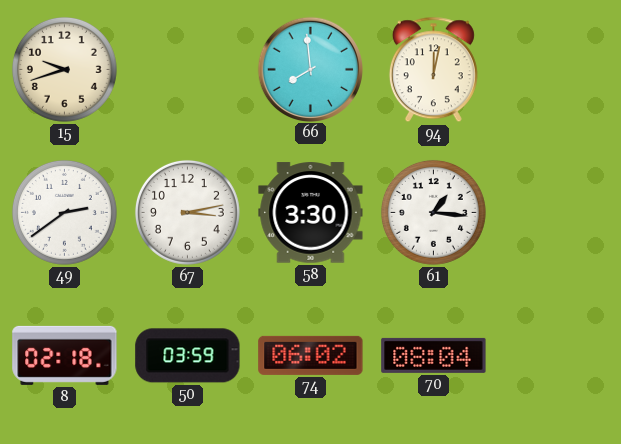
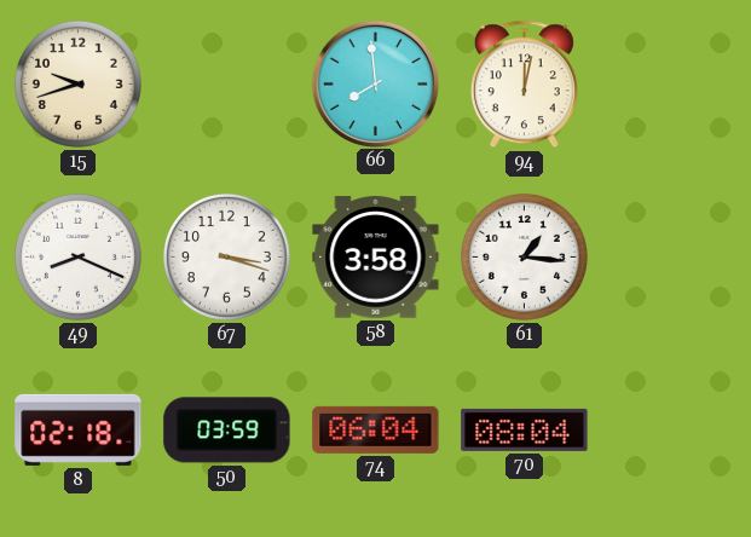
49: 2:39 -> 8:19 (77, 256)
67: 3:13 -> 3:18 (226, 256)
58: 3:30 -> 3:58 (376, 258)
74: 06:02 -> 06:04 (376, 429)
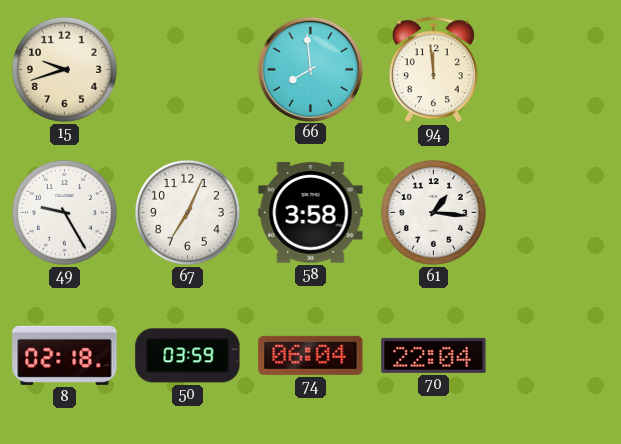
94: 12:02 -> 11:59 (433, 70)
49: 8:19 -> 9:25 (64, 212)
67: 3:18 -> 7:04 (187, 212)
70: 08:04 -> 22:04 (434, 355)
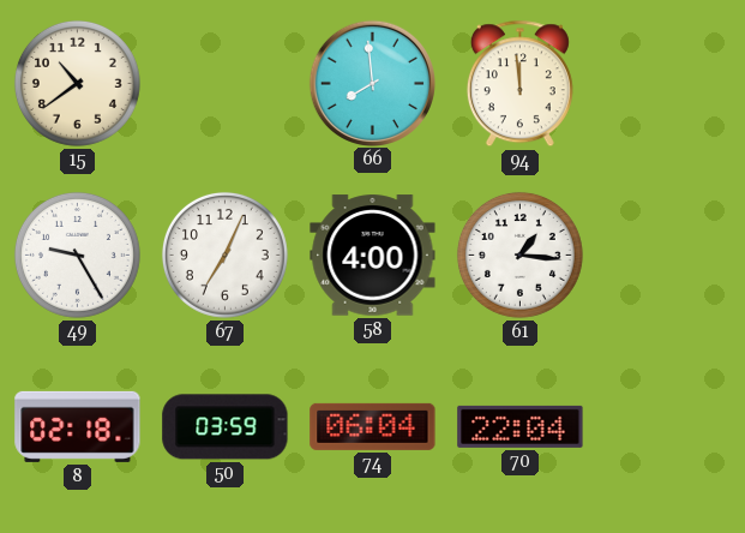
15: 9:42 -> 10:39 (77, 83)
58: 3:58 -> 4:00 (373, 256)
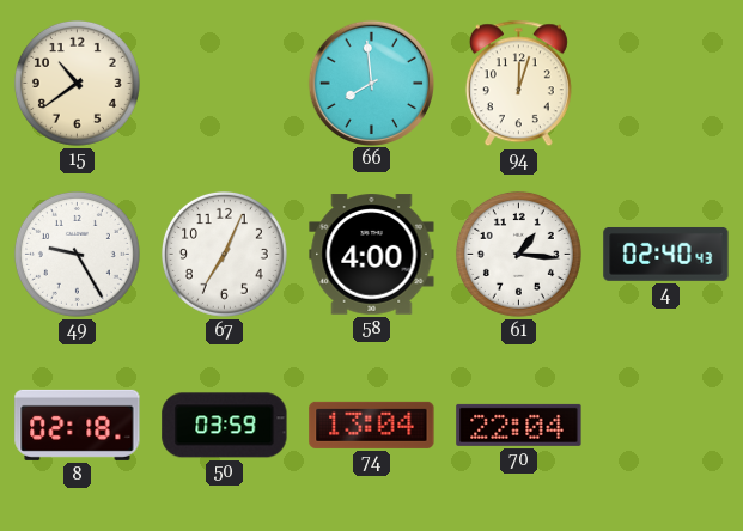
94: 11:59 -> 12:03 (518, 84)
4: none -> 02:40 (666, 255)
74: 06:04 -> 13:04 (372, 425)
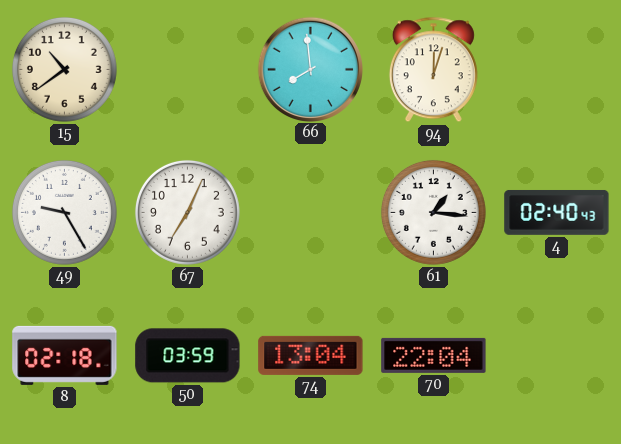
58: 4:00 -> none (372, 255)
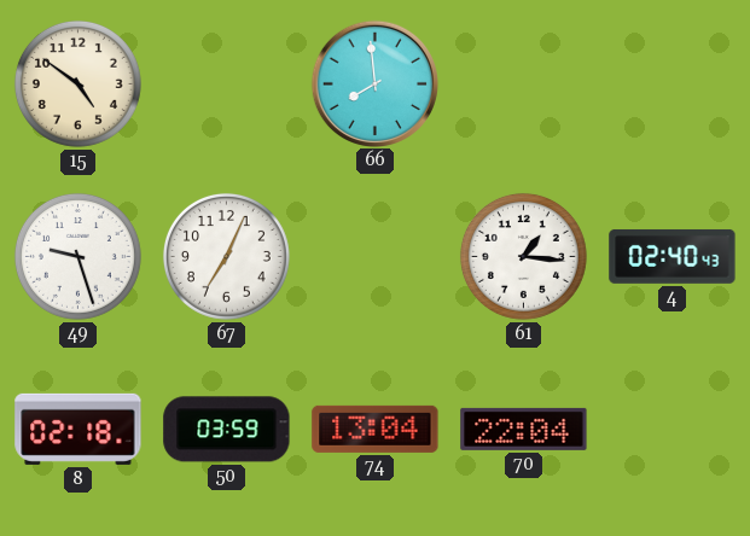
15: 10:39 -> 4:51 (77, 83)
94: 12:03 -> none (433, 70)
49: 9:25 -> 9:27 (77, 256)
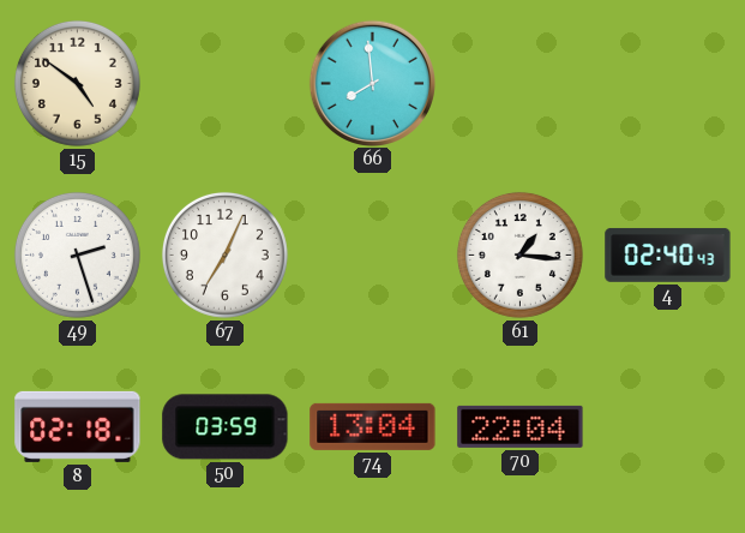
49: 9:27 -> 2:27 (77, 254)
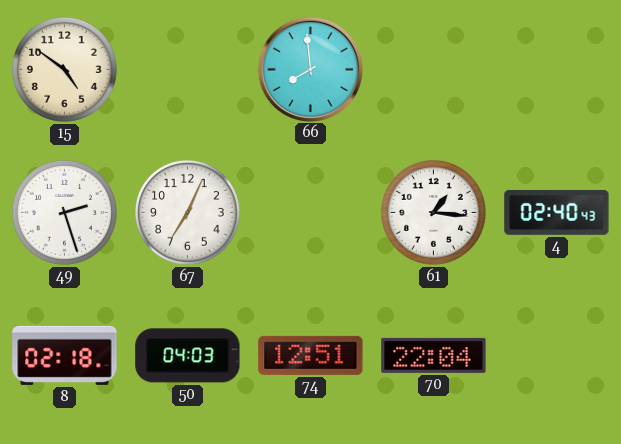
50: 03:59 -> 04:03 (188, 356)
74: 13:04 -> 12:51 (311, 355)
